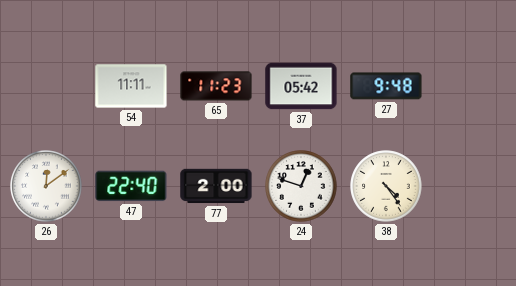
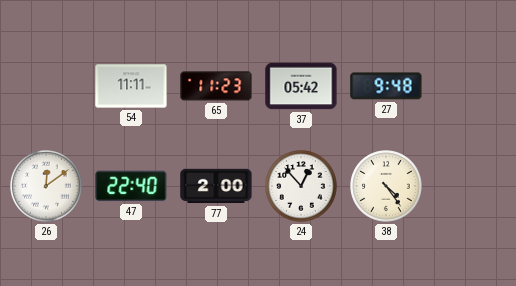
24: 12:48 -> 12:53 (301, 186)
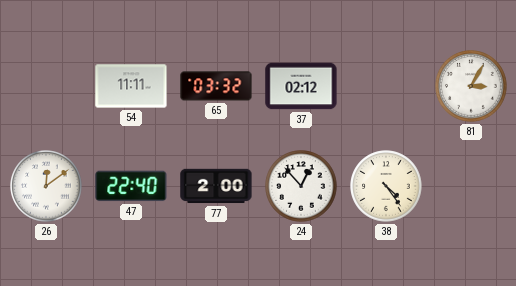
65: 11:23 -> 03:32 (216, 86)
37: 05:42 -> 02:12 (301, 86)
27: 9:48 -> none (386, 86)
81: none -> 3:05 (471, 86)
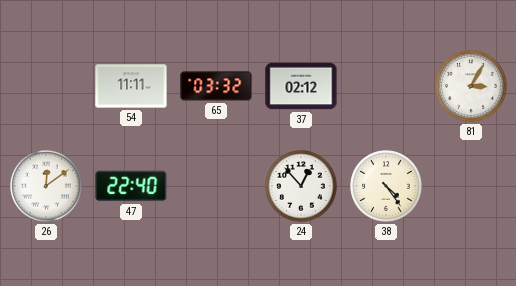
77: 2:00 -> none (216, 186)
